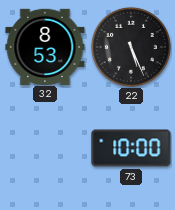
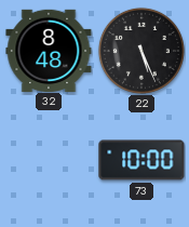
32: 8:53 -> 8:48 (49, 50)
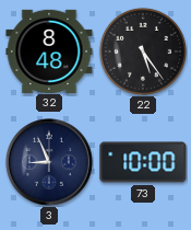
22: 5:26 -> 5:24 (143, 51)
3: none -> 8:56 (50, 163)
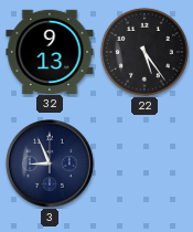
32: 8:48 -> 9:13 (50, 51)
73: 10:00 -> none (143, 162)
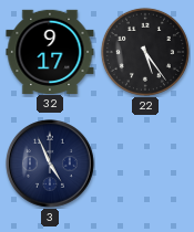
32: 9:13 -> 9:17 (50, 51)
3: 8:56 -> 4:56 (51, 165)
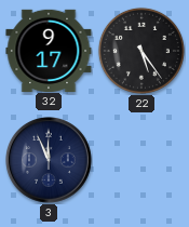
3: 4:56 -> 11:56 (50, 161)
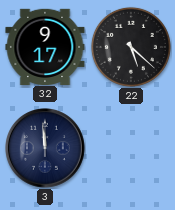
22: 5:24 -> 5:22 (131, 47)
3: 11:56 -> 11:59 (46, 149)
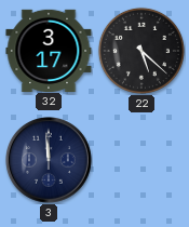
32: 9:17 -> 3:17 (49, 50)
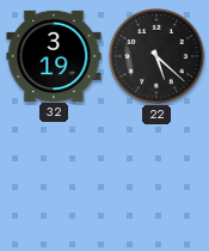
32: 3:17 -> 3:19 (54, 55)
3: 11:59 -> none (50, 161)
